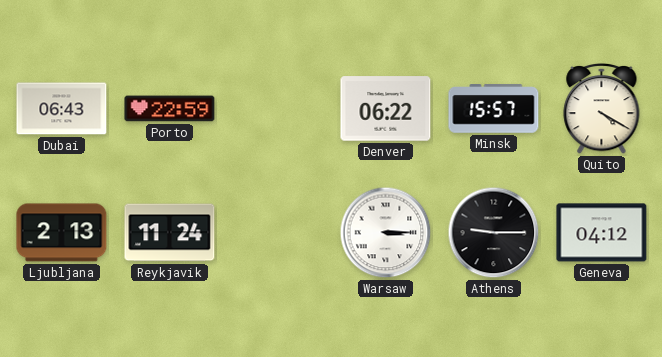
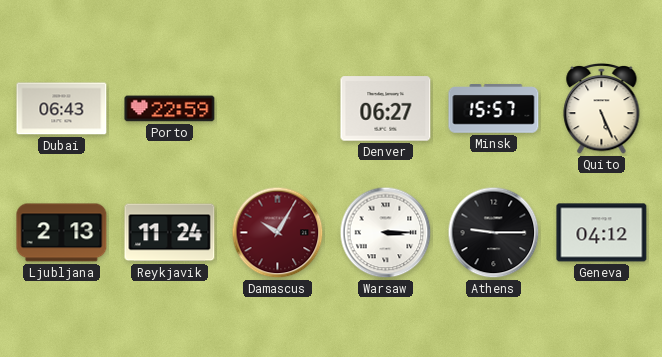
Denver: 06:22 -> 06:27 (386, 109)
Quito: 4:20 -> 5:26 (602, 108)
Damascus: none -> 10:05 (278, 233)
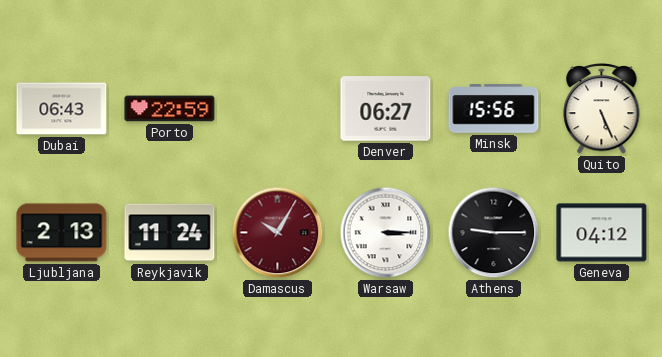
Minsk: 15:57 -> 15:56 (494, 109)
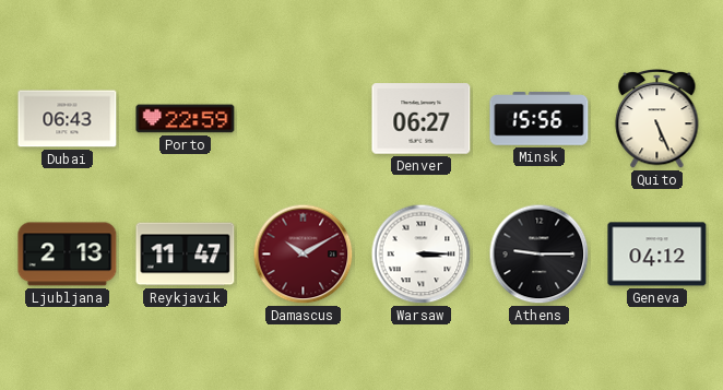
Reykjavik: 11:24 -> 11:47 (186, 255)
Damascus: 10:05 -> 10:10 (304, 255)
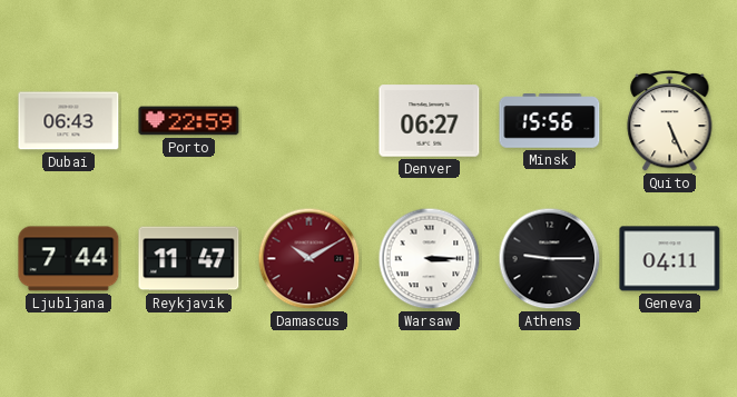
Ljubljana: 2:13 -> 7:44 (69, 259)
Geneva: 04:12 -> 04:11 (670, 259)
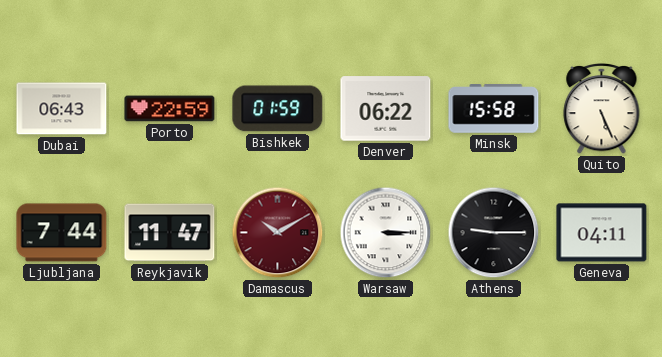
Bishkek: none -> 01:59 (278, 109)
Denver: 06:27 -> 06:22 (386, 109)
Minsk: 15:56 -> 15:58 (494, 109)
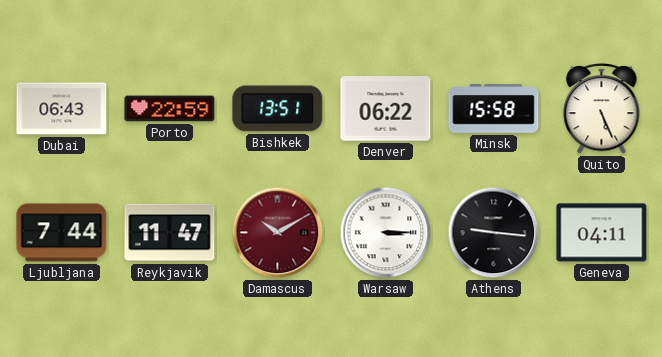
Bishkek: 01:59 -> 13:51 (278, 109)
Athens: 9:15 -> 9:16 (494, 233)
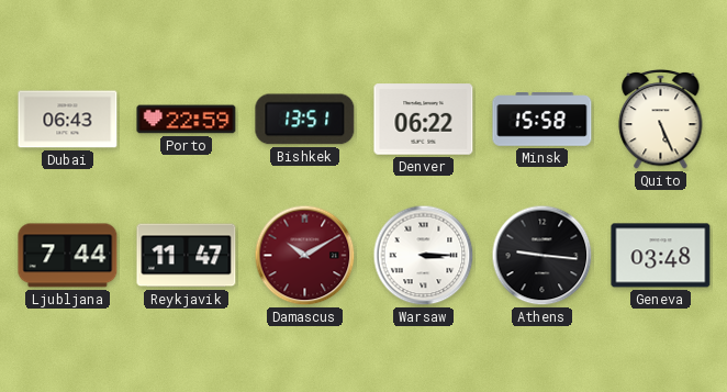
Geneva: 04:11 -> 03:48 (661, 256)
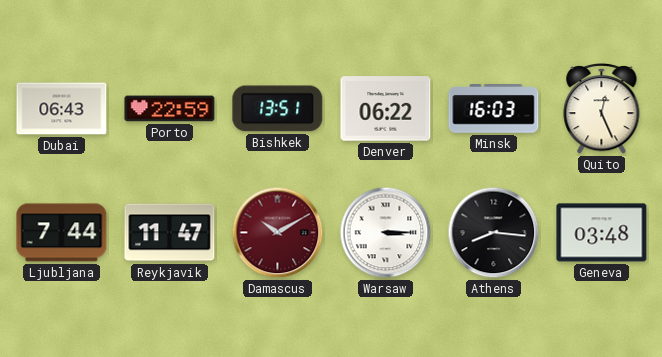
Minsk: 15:58 -> 16:03 (494, 109)
Quito: 5:26 -> 12:26 (602, 108)
Athens: 9:16 -> 8:16 (494, 233)
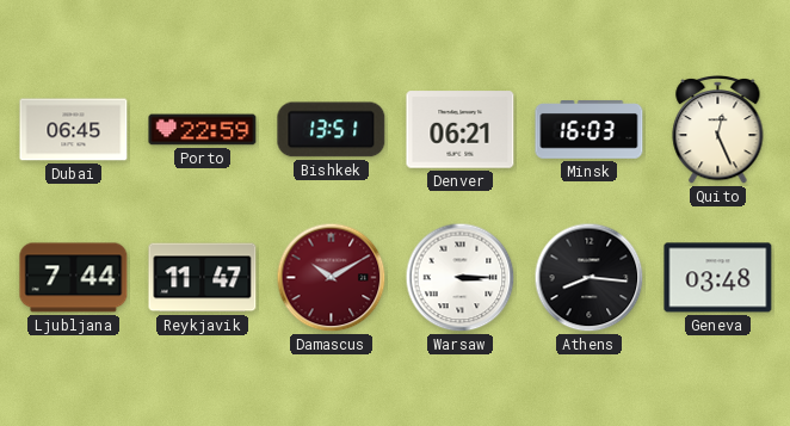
Dubai: 06:43 -> 06:45 (74, 130)
Denver: 06:22 -> 06:21 (461, 130)
